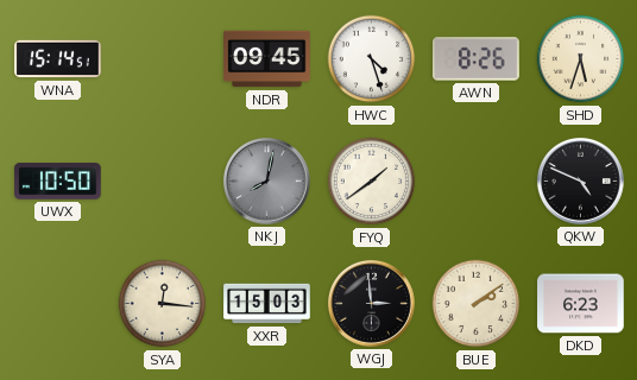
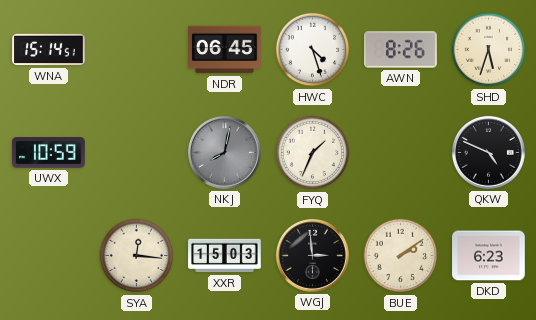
NDR: 09:45 -> 06:45 (225, 50)
UWX: 10:50 -> 10:59 (49, 153)
FYQ: 1:39 -> 1:34 (313, 153)
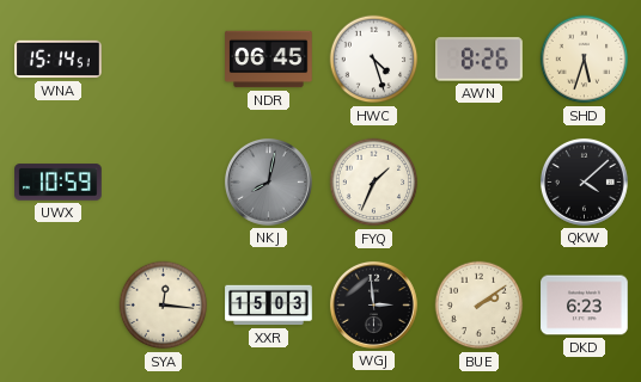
QKW: 4:49 -> 4:08 (584, 181)
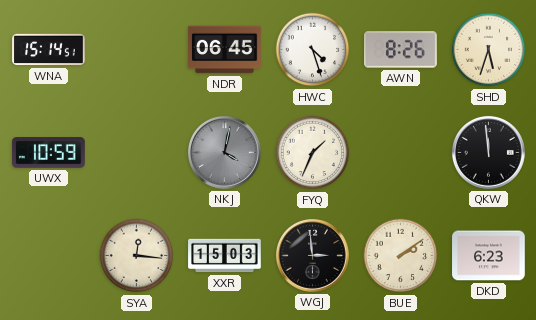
NKJ: 8:02 -> 4:02 (224, 152)
QKW: 4:08 -> 11:59 (488, 152)
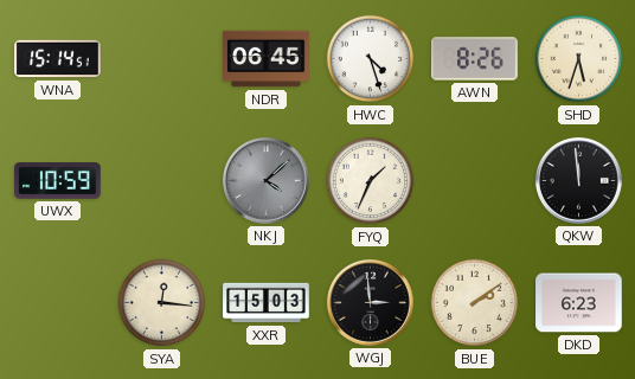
NKJ: 4:02 -> 4:08 (265, 180)
